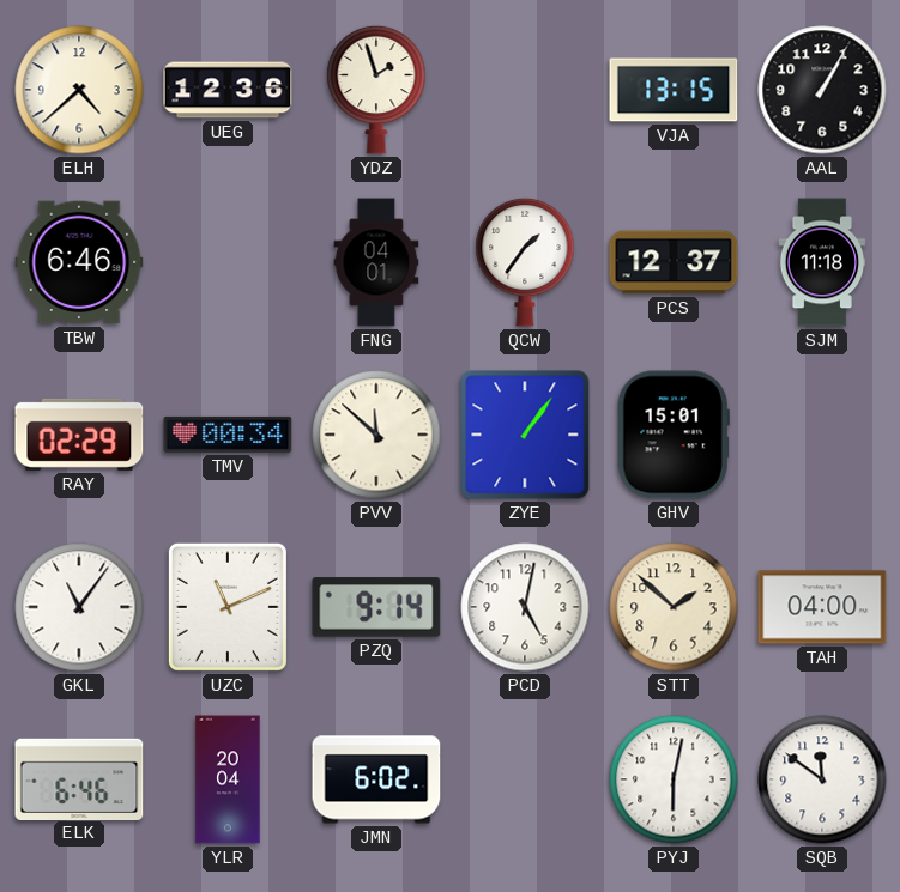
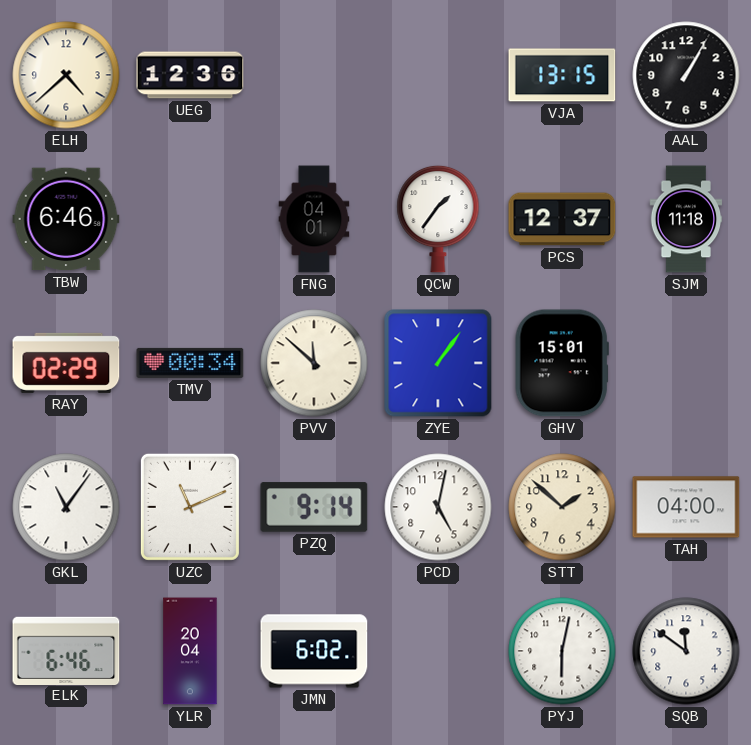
YDZ: 1:57 -> none (376, 90)
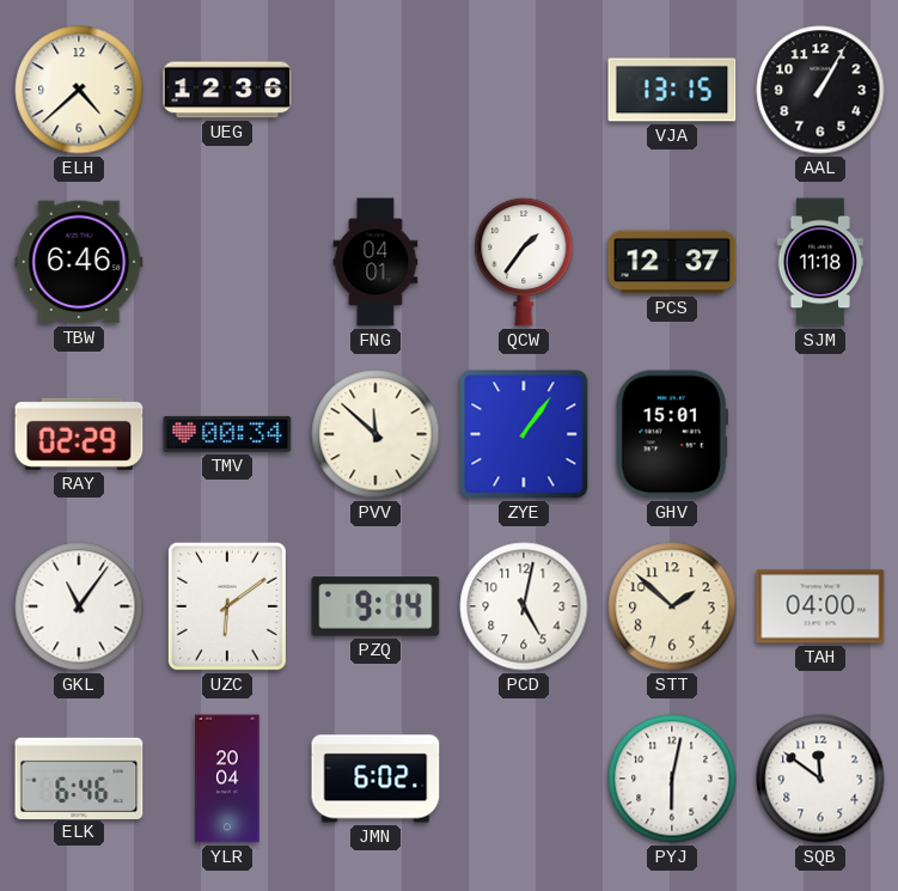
UZC: 11:11 -> 6:09 (227, 606)
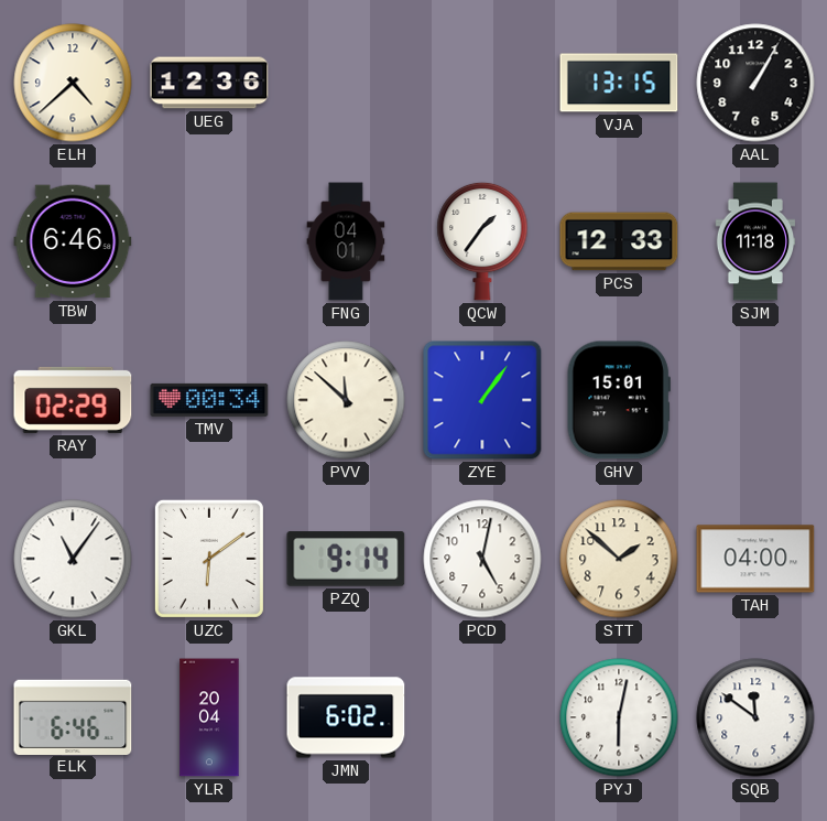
PCS: 12:37 -> 12:33 (619, 241)
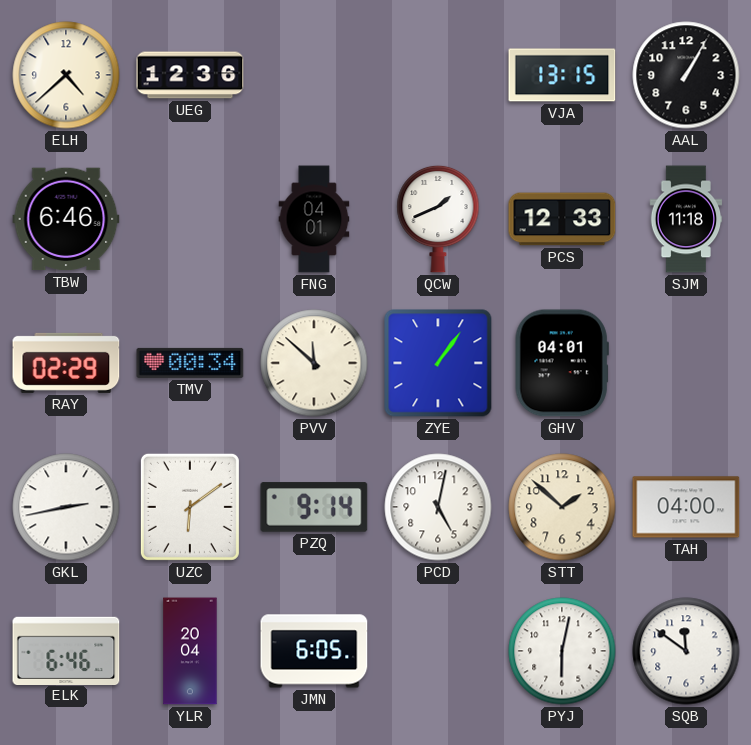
QCW: 1:36 -> 1:41 (438, 219)
GHV: 15:01 -> 04:01 (562, 363)
GKL: 11:06 -> 2:43 (66, 507)
JMN: 6:02 -> 6:05 (314, 651)
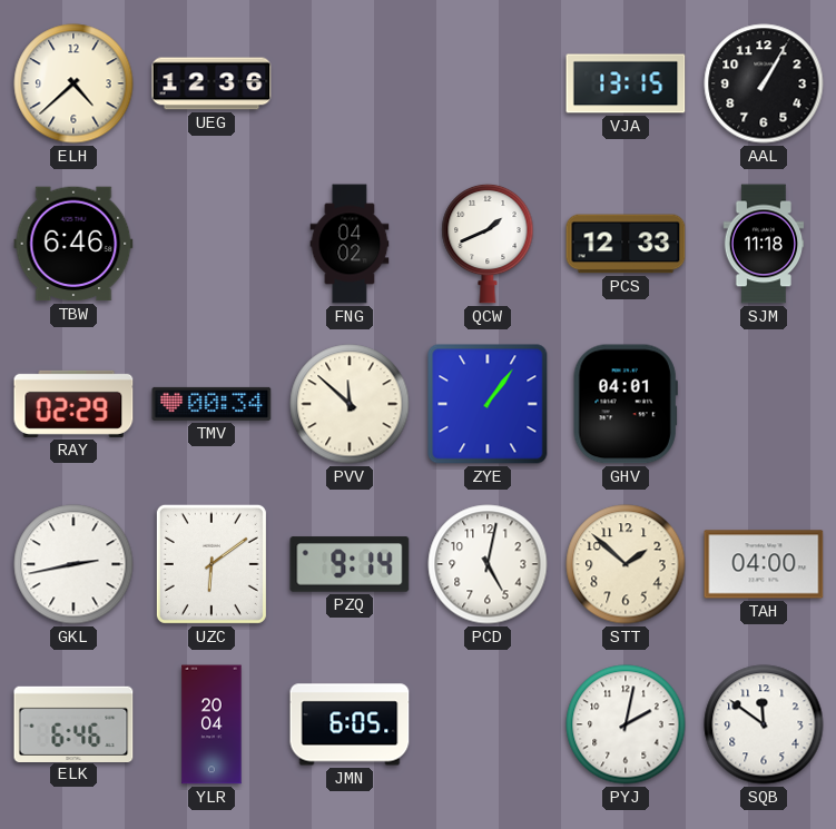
FNG: 04:01 -> 04:02 (350, 244)
PYJ: 6:02 -> 2:02 (626, 724)
